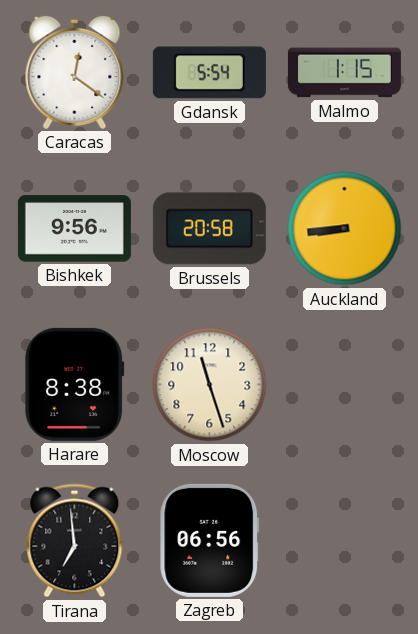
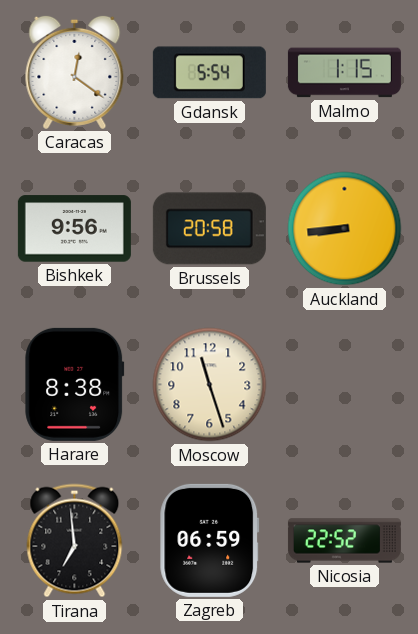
Zagreb: 06:56 -> 06:59 (210, 540)
Nicosia: none -> 22:52 (344, 541)
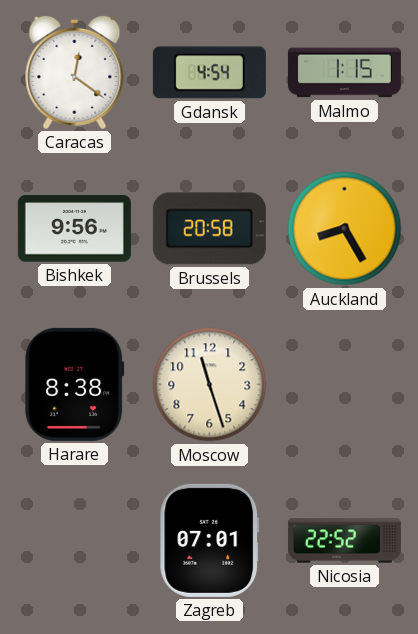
Gdansk: 5:54 -> 4:54 (209, 73)
Auckland: 8:44 -> 8:25 (345, 229)
Tirana: 6:59 -> none (75, 541)
Zagreb: 06:59 -> 07:01 (210, 540)
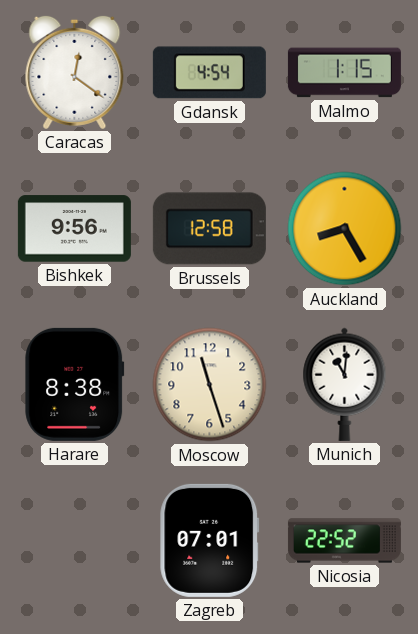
Brussels: 20:58 -> 12:58 (209, 229)
Munich: none -> 11:01 (345, 384)
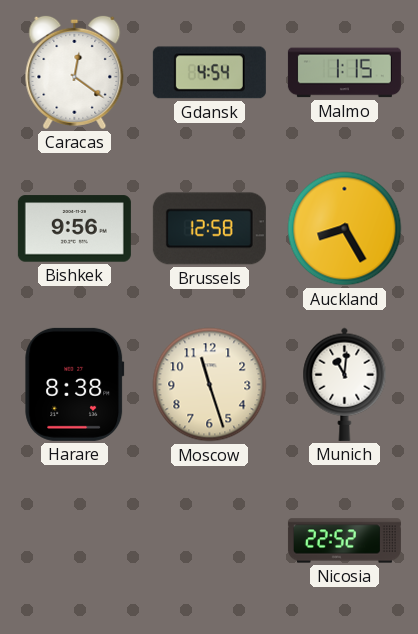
Zagreb: 07:01 -> none (210, 540)
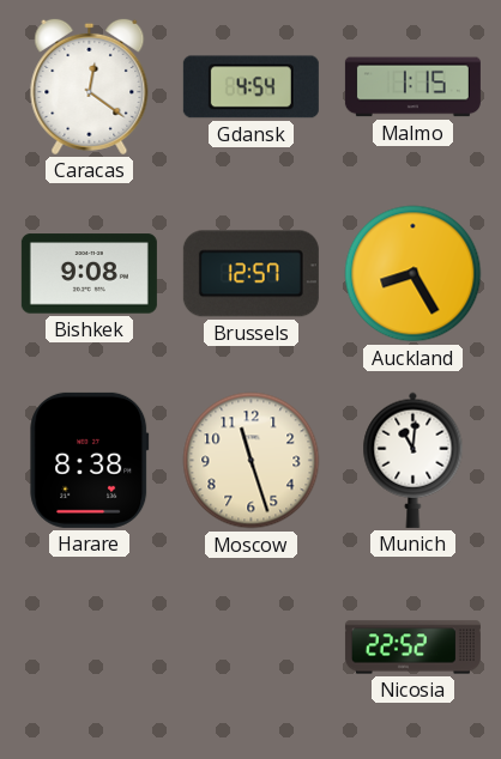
Bishkek: 9:56 -> 9:08 (89, 274)
Brussels: 12:58 -> 12:57 (251, 274)
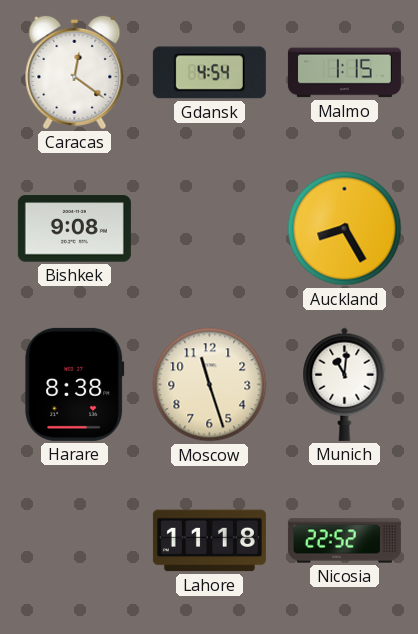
Brussels: 12:57 -> none (251, 274)
Lahore: none -> 11:18 (209, 541)
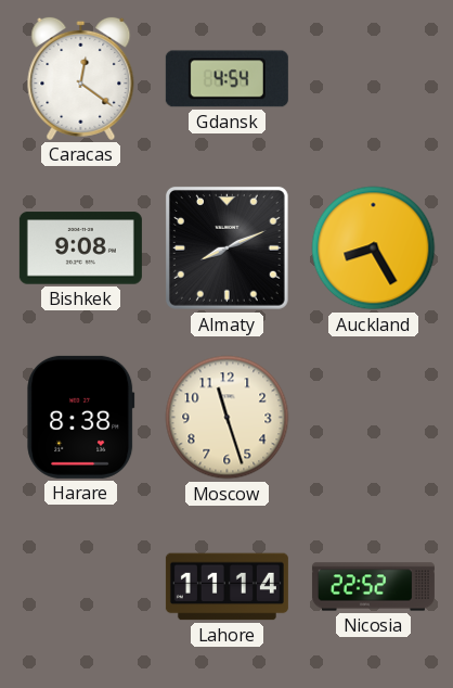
Malmo: 1:15 -> none (344, 73)
Almaty: none -> 8:11 (226, 247)
Munich: 11:01 -> none (345, 384)
Lahore: 11:18 -> 11:14 (226, 587)
